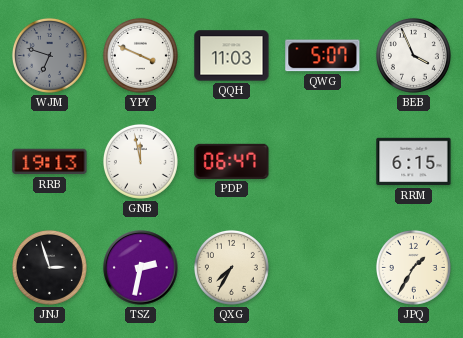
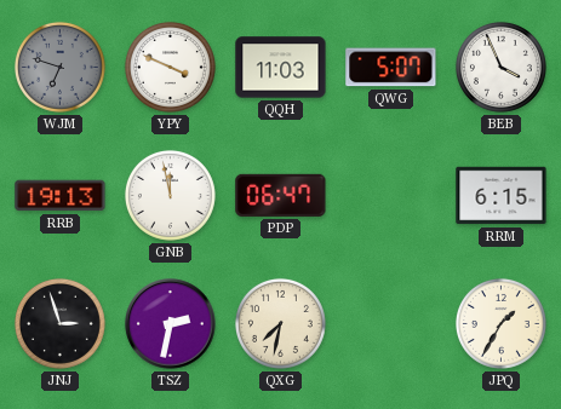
QXG: 7:35 -> 7:32 (280, 323)
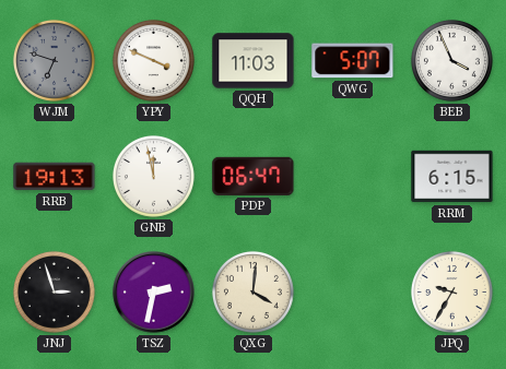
QXG: 7:32 -> 4:01 (252, 291)
JPQ: 1:35 -> 9:35 (451, 291)
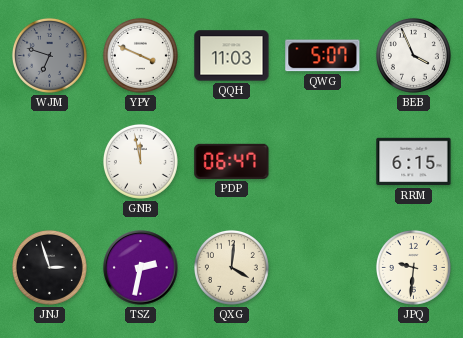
RRB: 19:13 -> none (55, 177)
JPQ: 9:35 -> 9:31 (413, 267)
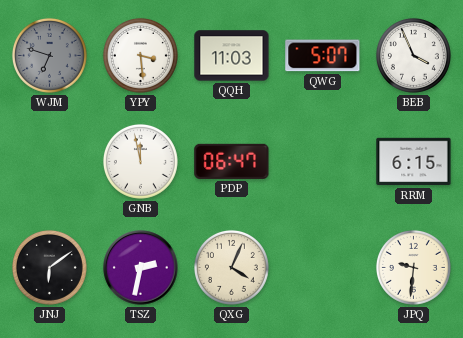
YPY: 3:49 -> 3:29 (140, 55)
JNJ: 2:57 -> 6:09 (49, 267)
QXG: 4:01 -> 4:04 (231, 267)
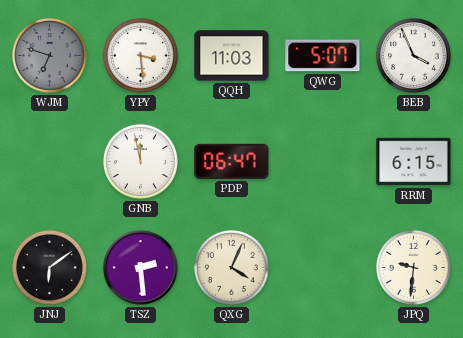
TSZ: 2:32 -> 2:29 (141, 268)
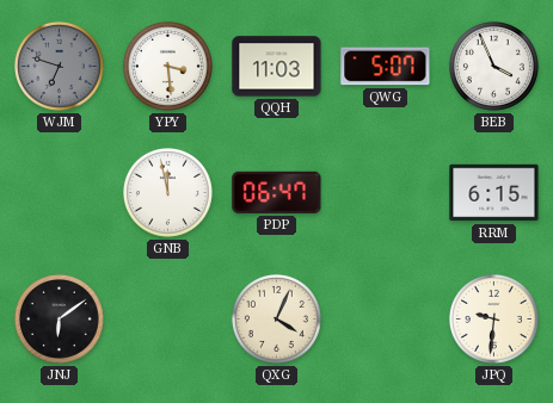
TSZ: 2:29 -> none (141, 268)
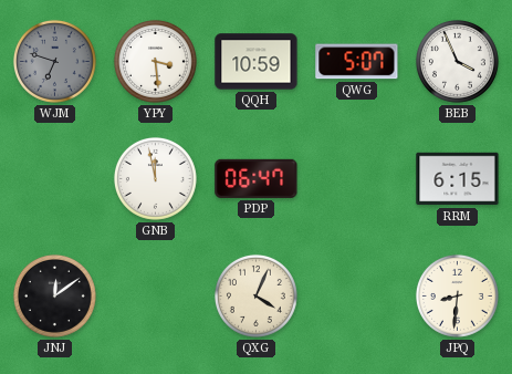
QQH: 11:03 -> 10:59 (257, 62)
JNJ: 6:09 -> 12:09 (54, 295)
JPQ: 9:31 -> 8:31 (457, 295)
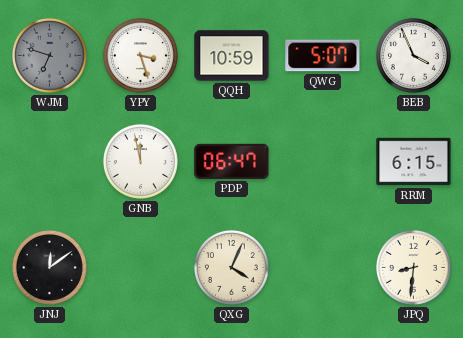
YPY: 3:29 -> 3:27 (140, 55)
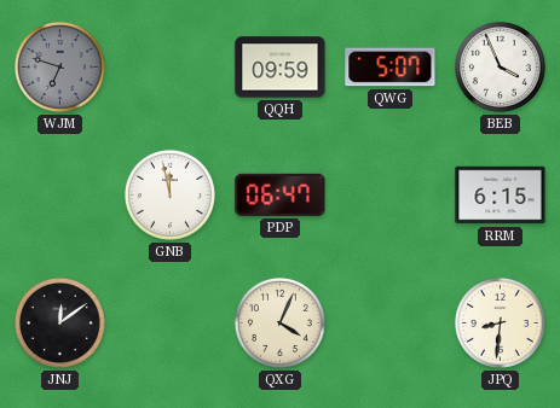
YPY: 3:27 -> none (140, 55)
QQH: 10:59 -> 09:59 (281, 68)
